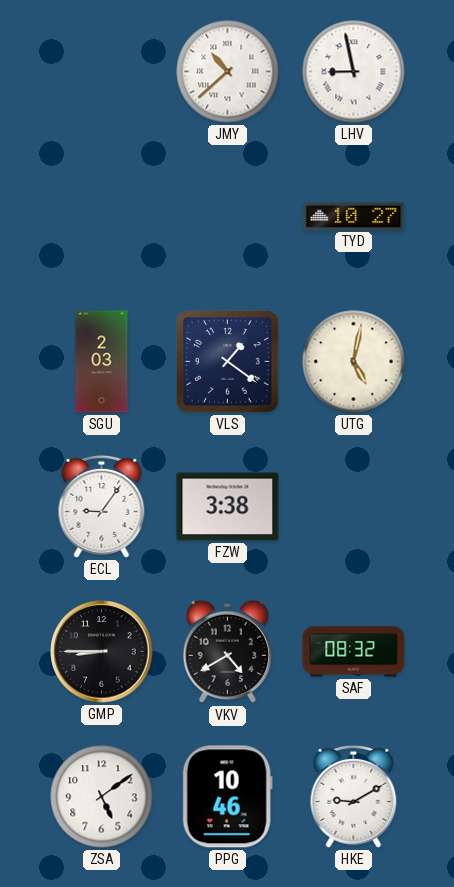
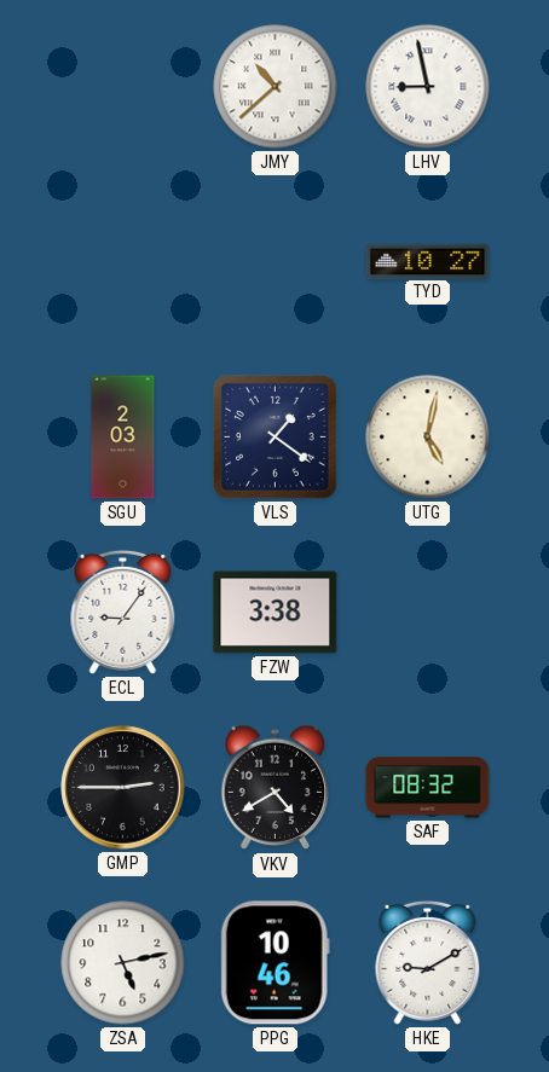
GMP: 8:45 -> 2:45 (123, 788)
ZSA: 5:09 -> 5:13 (123, 963)
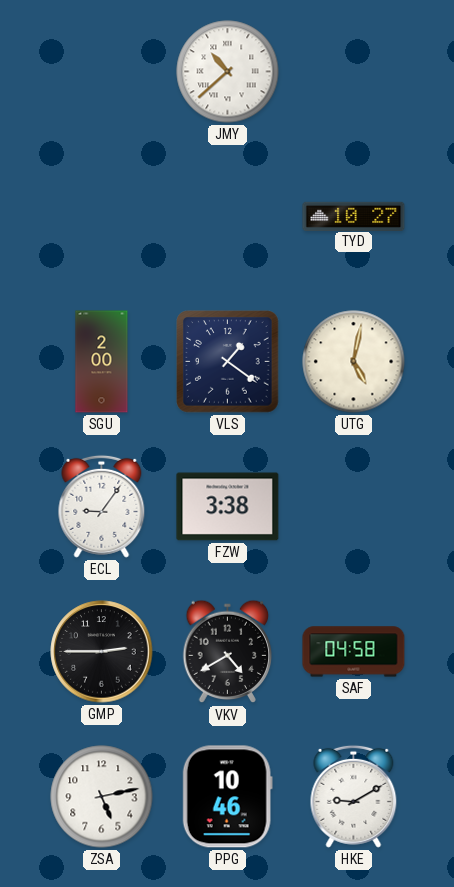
LHV: 8:58 -> none (428, 87)
SGU: 2:03 -> 2:00 (102, 362)
SAF: 08:32 -> 04:58 (354, 652)
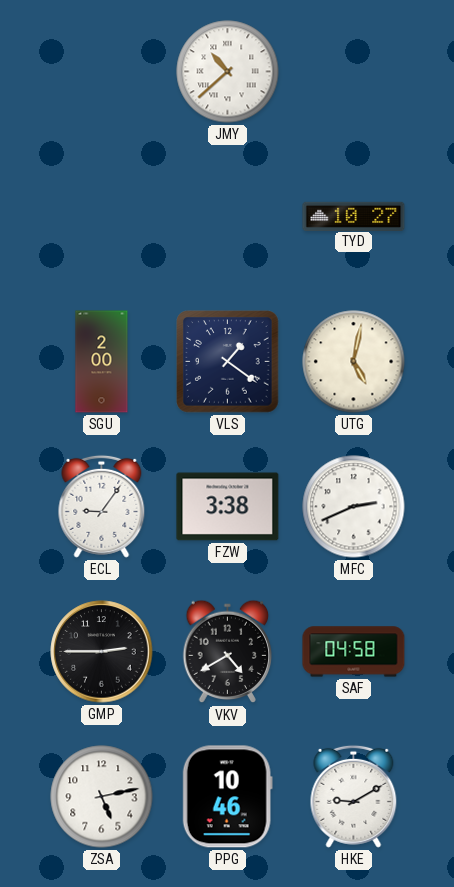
MFC: none -> 2:41 (354, 507)
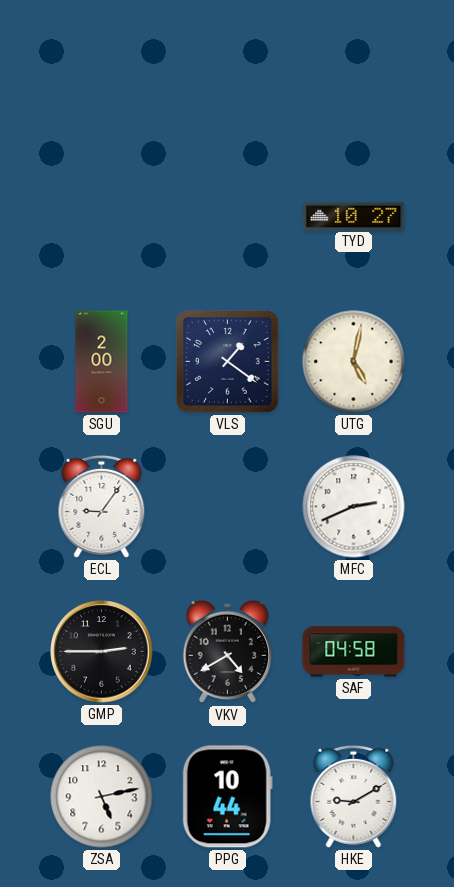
JMY: 10:38 -> none (228, 72)
FZW: 3:38 -> none (228, 507)
PPG: 10:46 -> 10:44 (227, 797)
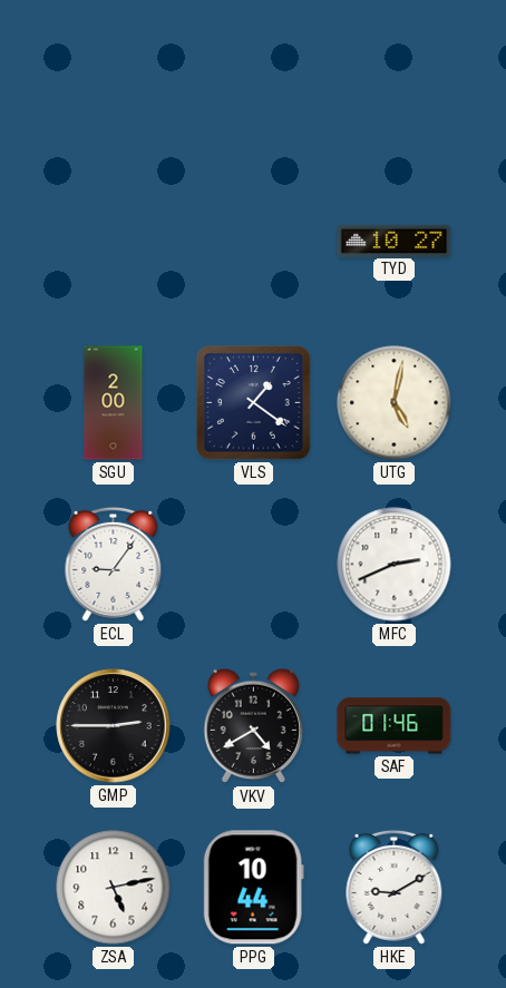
SAF: 04:58 -> 01:46 (395, 726)
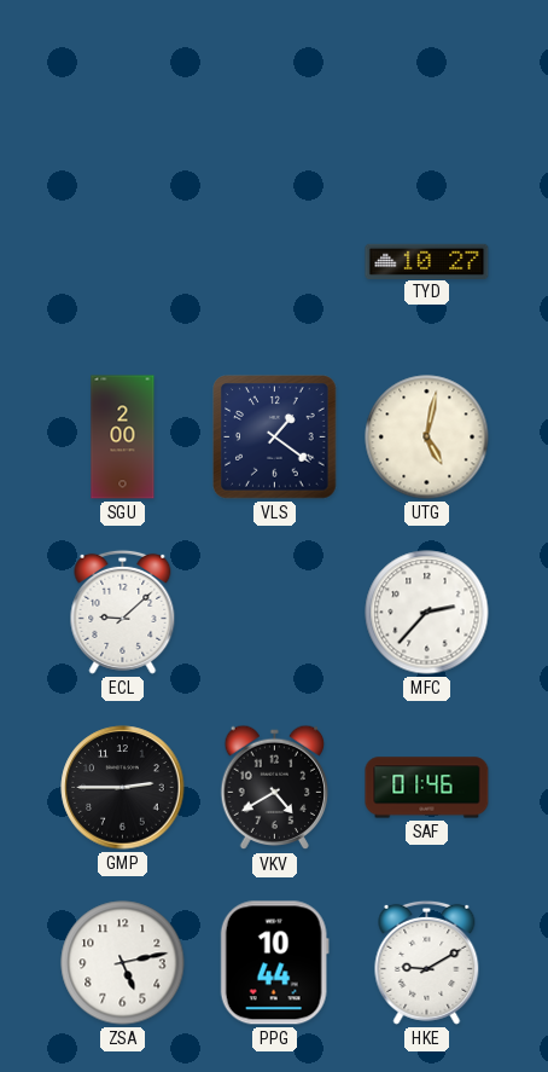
ECL: 9:06 -> 9:08 (123, 612)
MFC: 2:41 -> 2:37 (427, 613)
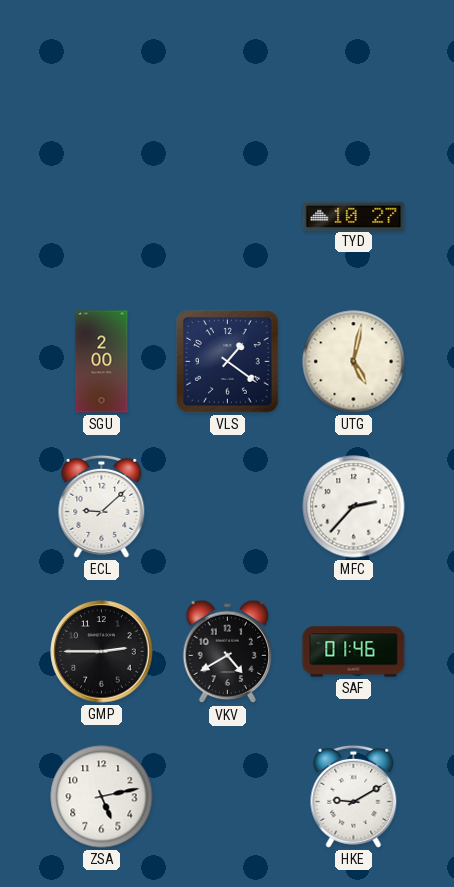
PPG: 10:44 -> none (274, 963)
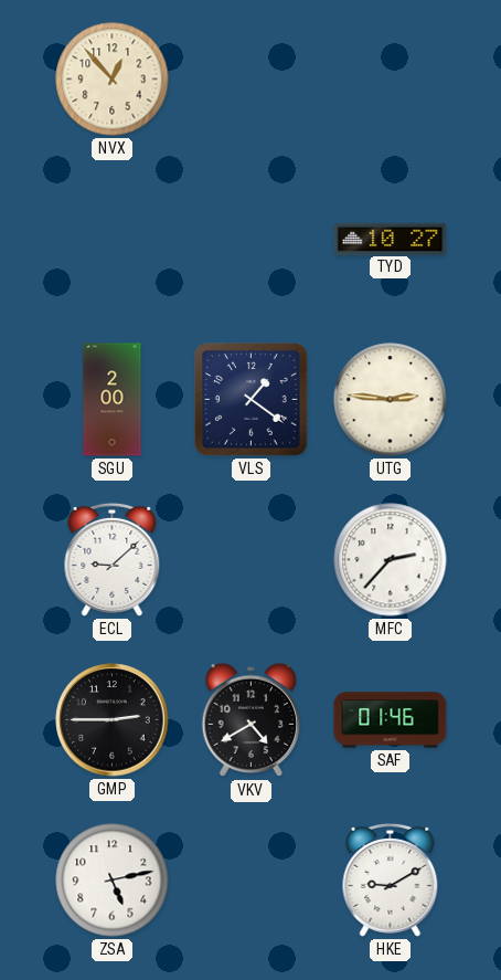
NVX: none -> 12:53 (113, 80)
UTG: 5:02 -> 2:46 (391, 400)
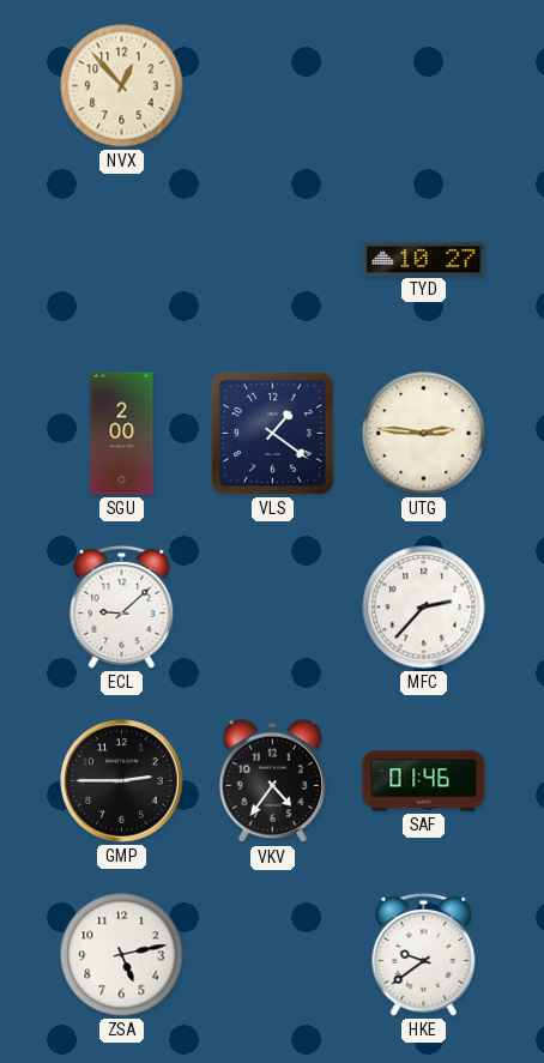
VKV: 4:40 -> 4:36 (273, 781)
HKE: 9:10 -> 9:39 (424, 954)
